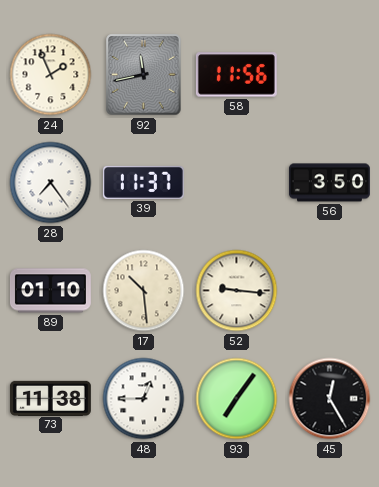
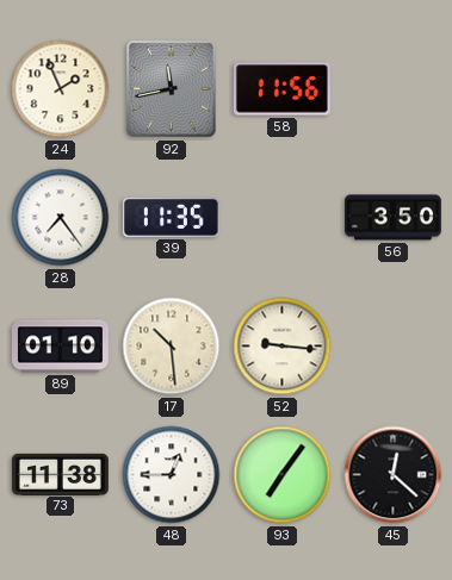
39: 11:37 -> 11:35 (171, 217)
45: 12:25 -> 12:22 (394, 475)
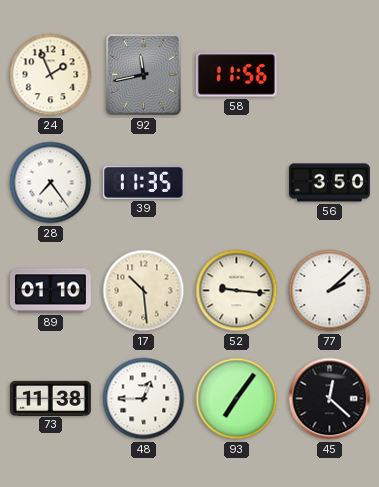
77: none -> 2:08 (330, 291)
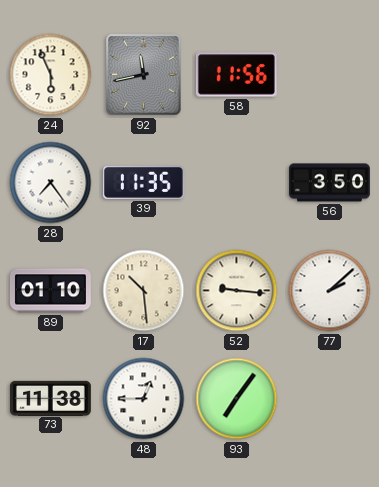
24: 1:56 -> 5:56 (51, 75)
45: 12:22 -> none (330, 399)
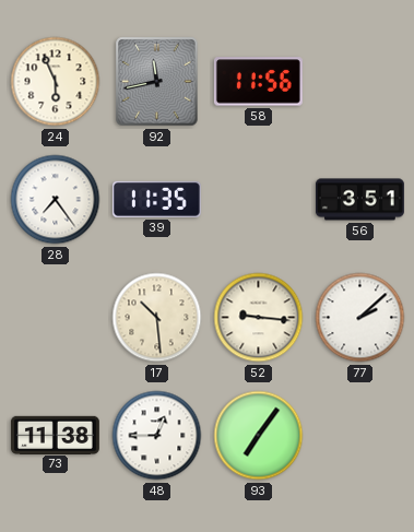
56: 3:50 -> 3:51 (360, 200)
89: 01:10 -> none (50, 291)
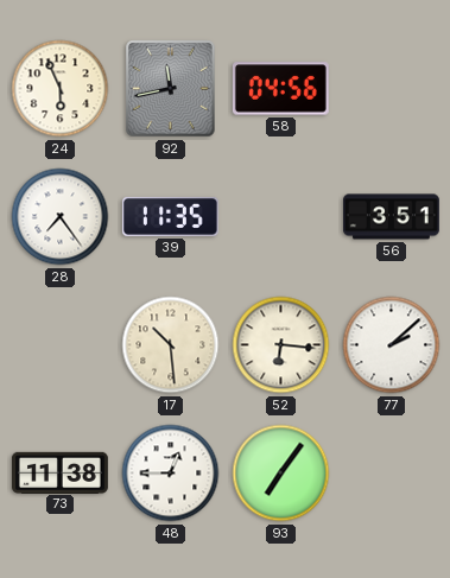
58: 11:56 -> 04:56 (280, 89)
52: 9:16 -> 6:16 (281, 345)
